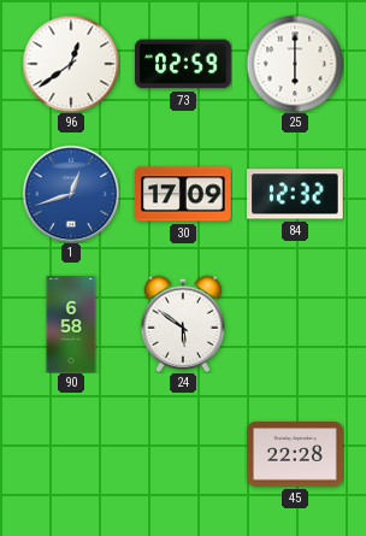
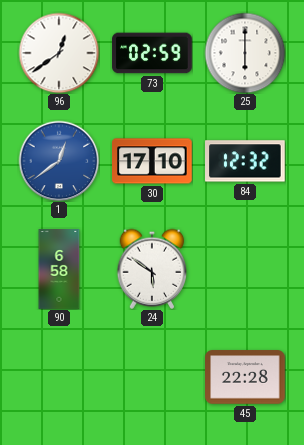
1: 12:42 -> 12:39 (59, 161)
30: 17:09 -> 17:10 (152, 161)
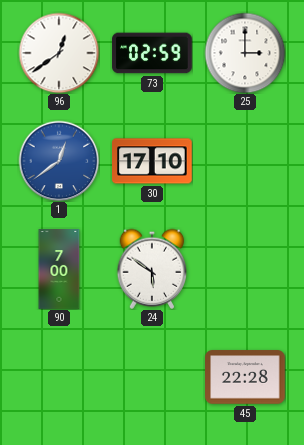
25: 6:00 -> 3:00 (245, 53)
84: 12:32 -> none (246, 161)
90: 6:58 -> 7:00 (59, 269)
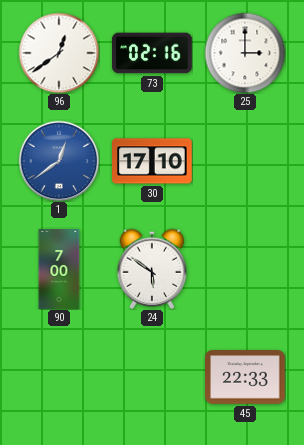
73: 02:59 -> 02:16 (152, 53)
45: 22:28 -> 22:33 (245, 377)
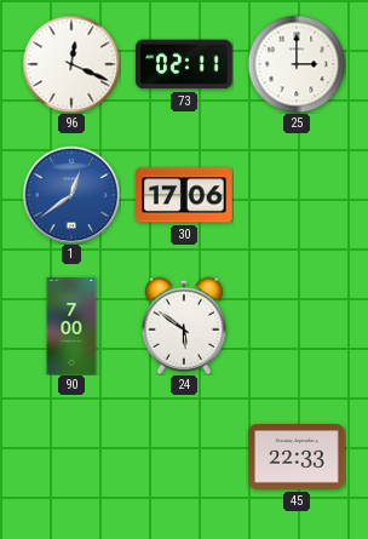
96: 12:39 -> 12:19 (71, 64)
73: 02:16 -> 02:11 (184, 64)
30: 17:10 -> 17:06 (184, 195)
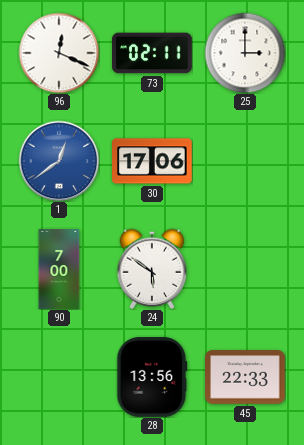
28: none -> 13:56 (152, 377)
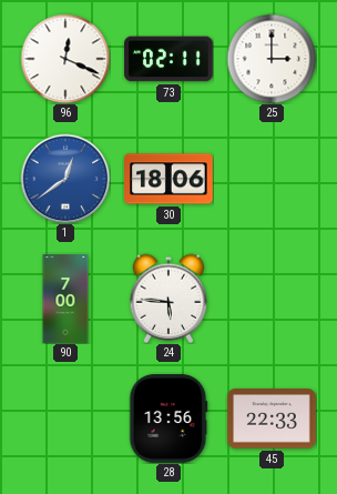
30: 17:06 -> 18:06 (168, 179)
24: 5:51 -> 5:46 (168, 299)
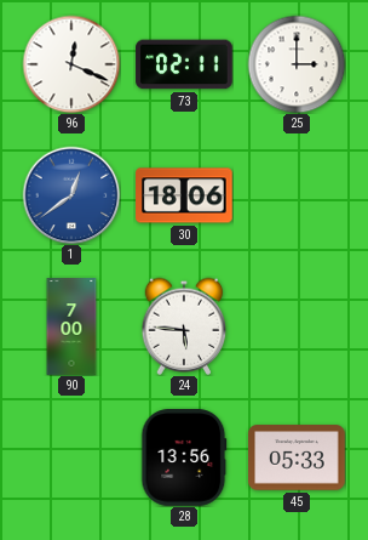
45: 22:33 -> 05:33 (297, 457)
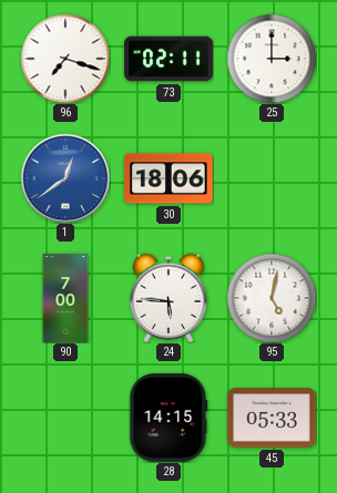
96: 12:19 -> 7:18 (65, 59)
95: none -> 5:02 (272, 298)
28: 13:56 -> 14:15 (168, 418)
